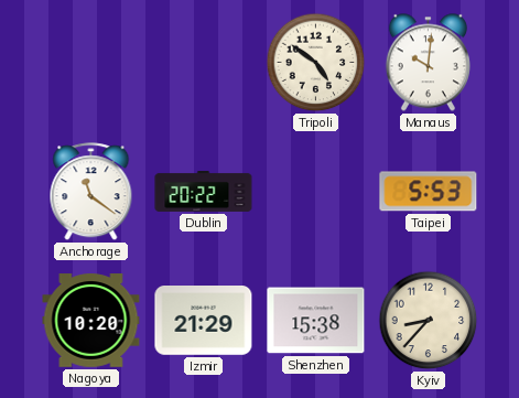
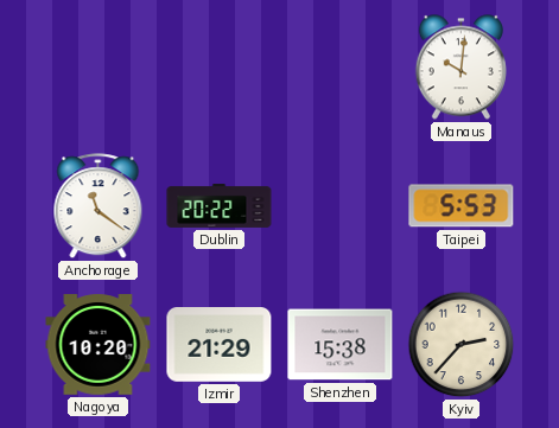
Tripoli: 4:51 -> none (316, 63)
Kyiv: 8:37 -> 2:37 (462, 345)
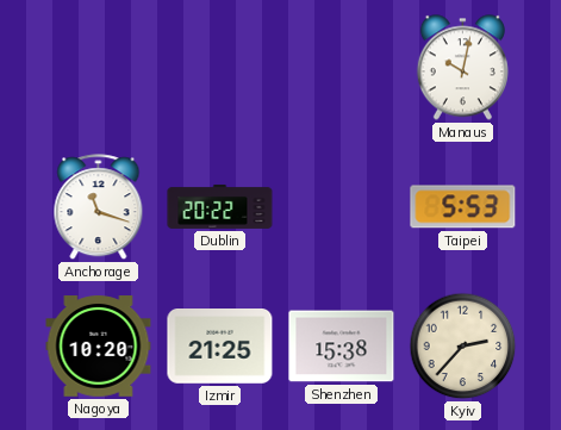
Manaus: 10:01 -> 10:02 (462, 68)
Anchorage: 11:21 -> 11:18 (99, 207)
Izmir: 21:29 -> 21:25 (220, 347)
